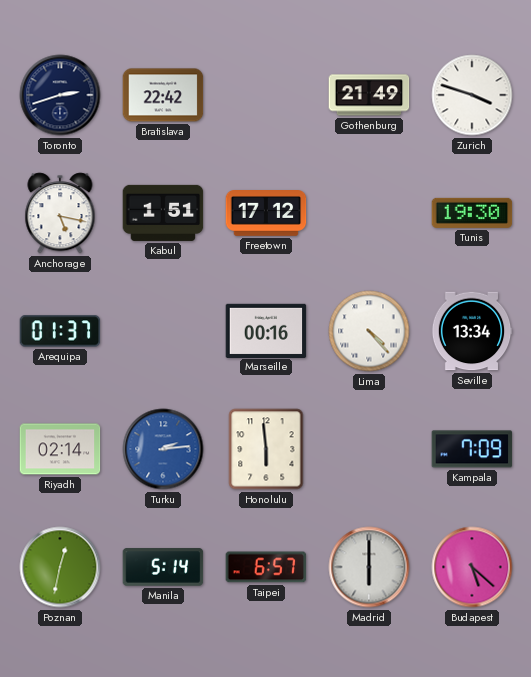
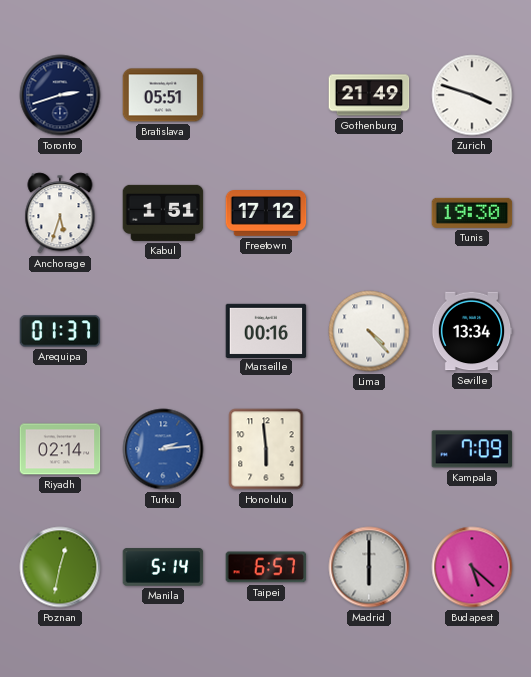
Bratislava: 22:42 -> 05:51 (163, 95)
Anchorage: 5:17 -> 5:33 (60, 213)
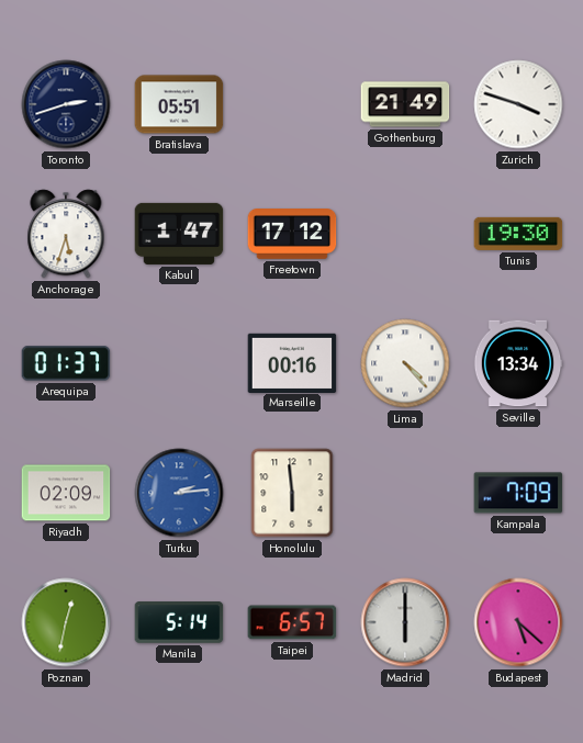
Kabul: 1:51 -> 1:47 (179, 234)
Riyadh: 02:14 -> 02:09 (66, 493)
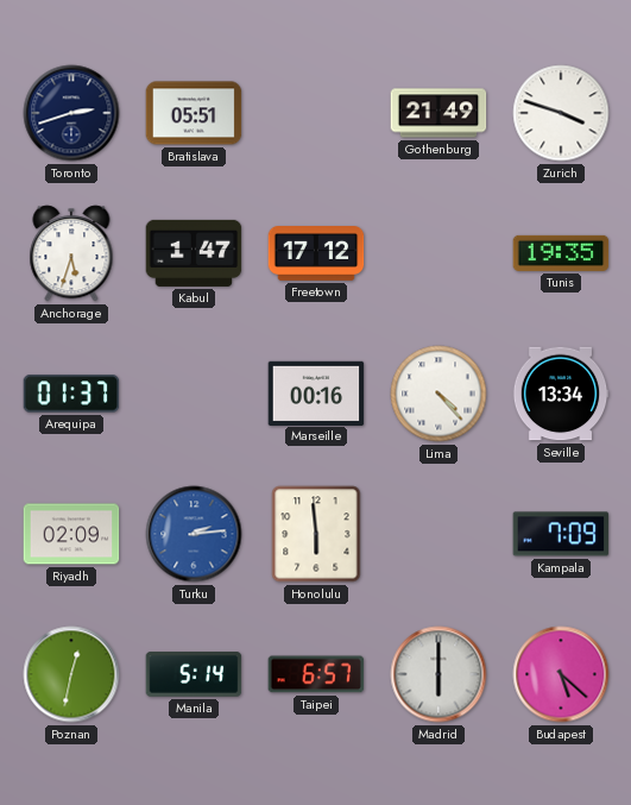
Tunis: 19:30 -> 19:35 (561, 253)
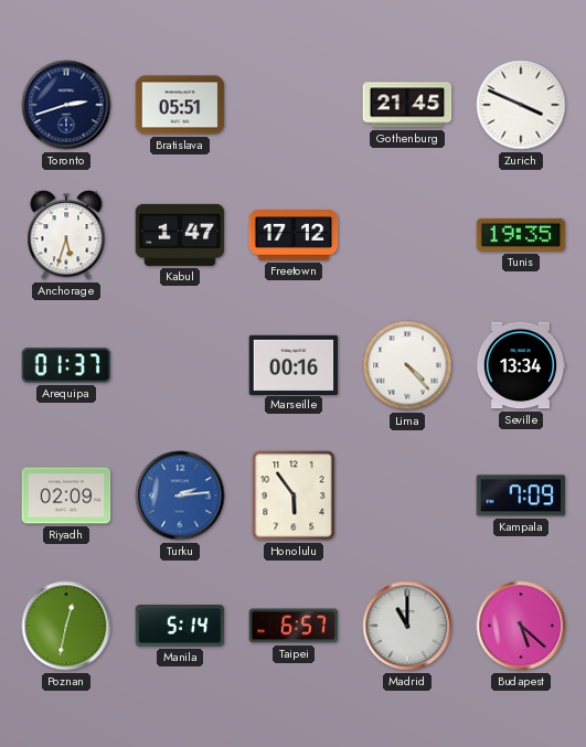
Gothenburg: 21:49 -> 21:45 (407, 105)
Zurich: 3:48 -> 3:49 (521, 105)
Honolulu: 5:59 -> 5:54 (294, 495)
Madrid: 6:00 -> 11:00 (407, 626)
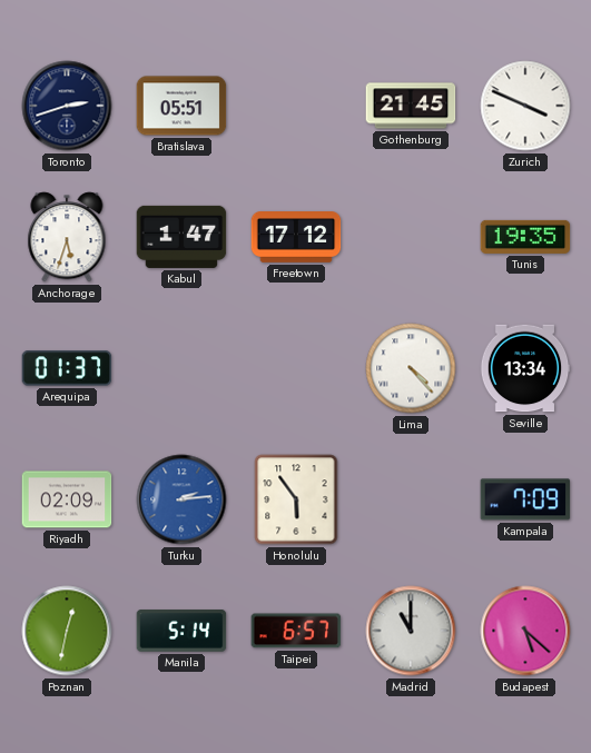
Marseille: 00:16 -> none (294, 364)
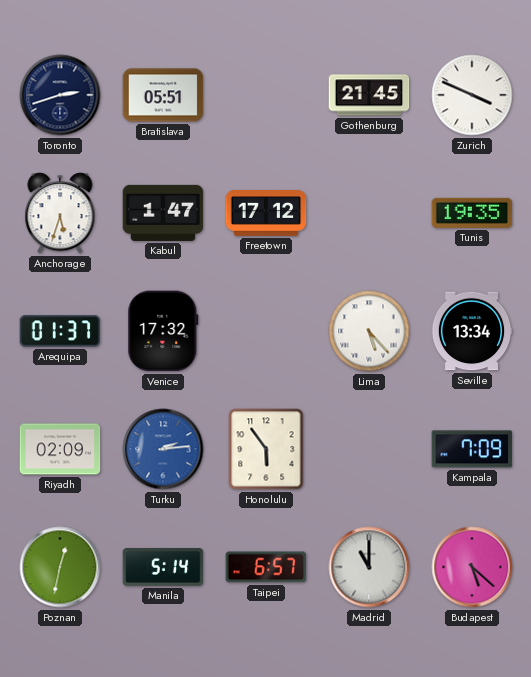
Venice: none -> 17:32 (163, 331)
Lima: 4:23 -> 5:23 (369, 331)
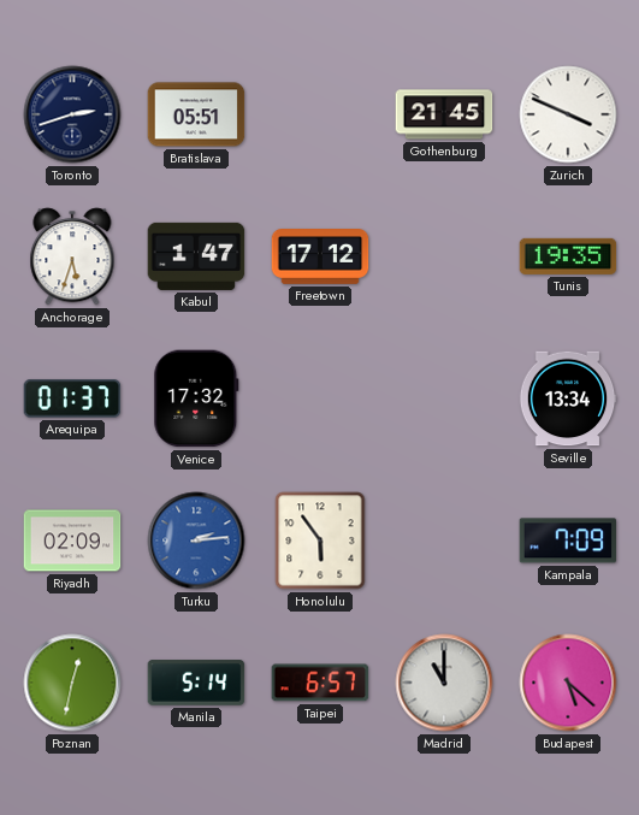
Lima: 5:23 -> none (369, 331)
